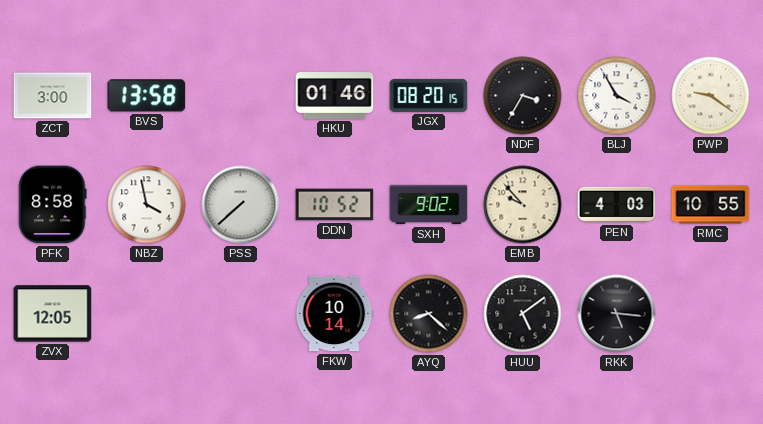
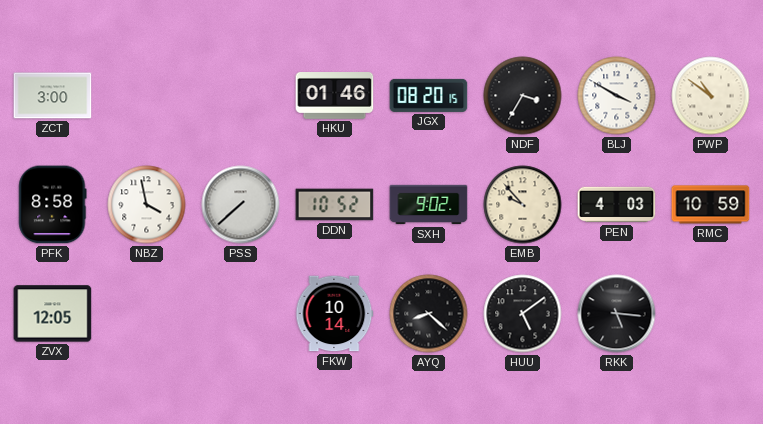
BVS: 13:58 -> none (147, 96)
BLJ: 3:55 -> 3:50 (617, 96)
PWP: 9:21 -> 10:51 (711, 96)
RMC: 10:55 -> 10:59 (711, 205)
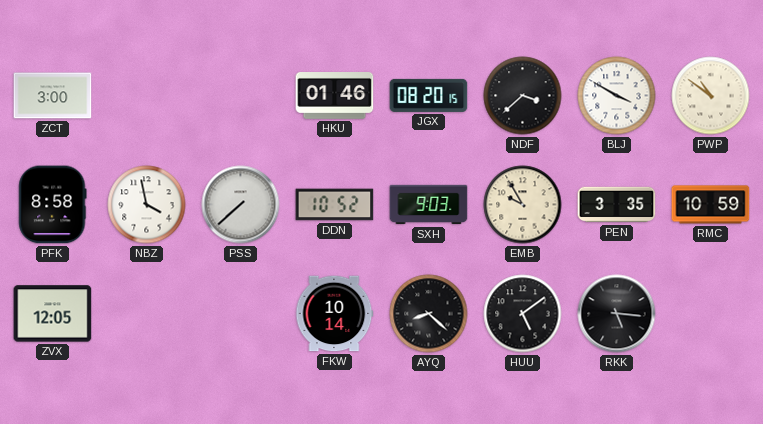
NDF: 3:35 -> 3:38 (523, 96)
SXH: 9:02 -> 9:03 (429, 205)
EMB: 9:53 -> 9:55 (523, 205)
PEN: 4:03 -> 3:35 (617, 205)
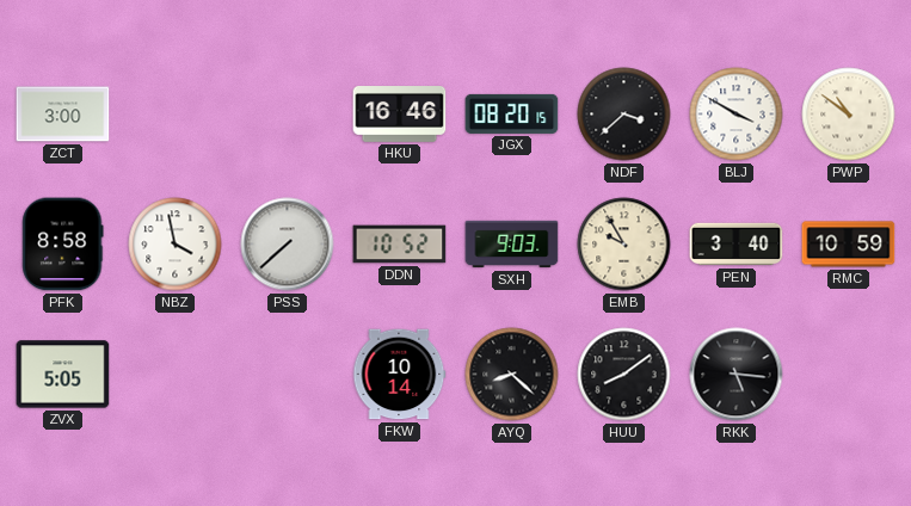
HKU: 01:46 -> 16:46 (400, 115)
PEN: 3:35 -> 3:40 (737, 245)
ZVX: 12:05 -> 5:05 (63, 375)
HUU: 5:09 -> 8:09 (624, 375)
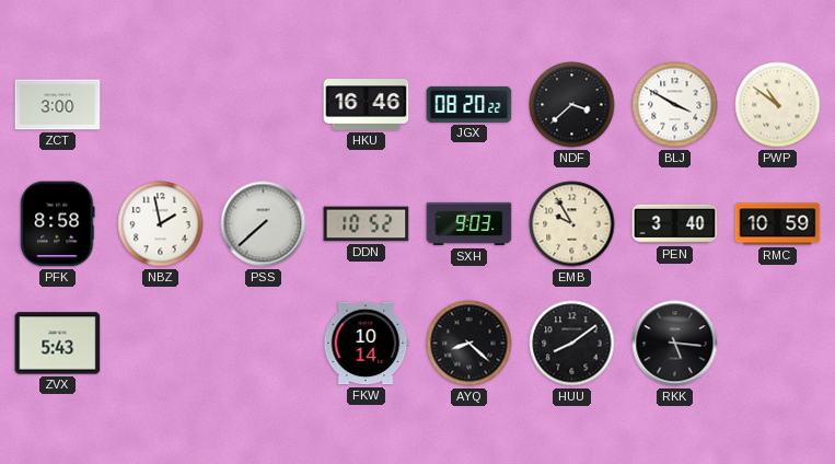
JGX: 08:20:15 -> 08:20:22 (469, 104)
NBZ: 3:58 -> 1:58 (161, 224)
ZVX: 5:05 -> 5:43 (58, 344)
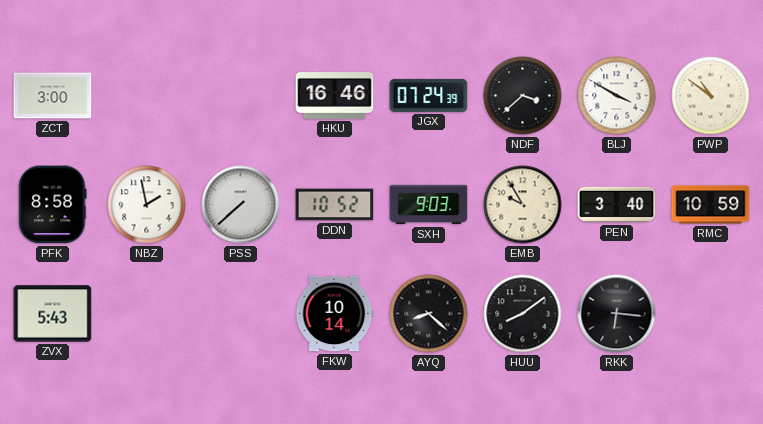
JGX: 08:20 -> 07:24 (429, 95)
RKK: 5:16 -> 6:16 (617, 314)
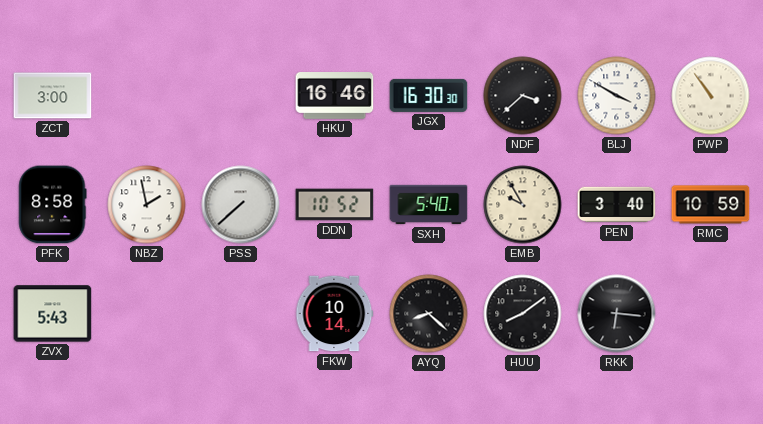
JGX: 07:24 -> 16:30 (429, 95)
PWP: 10:51 -> 10:54 (711, 96)
SXH: 9:03 -> 5:40 (429, 205)
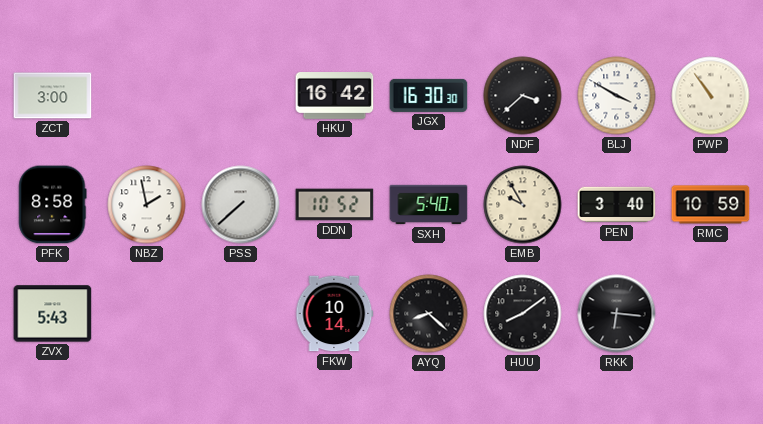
HKU: 16:46 -> 16:42 (335, 96)
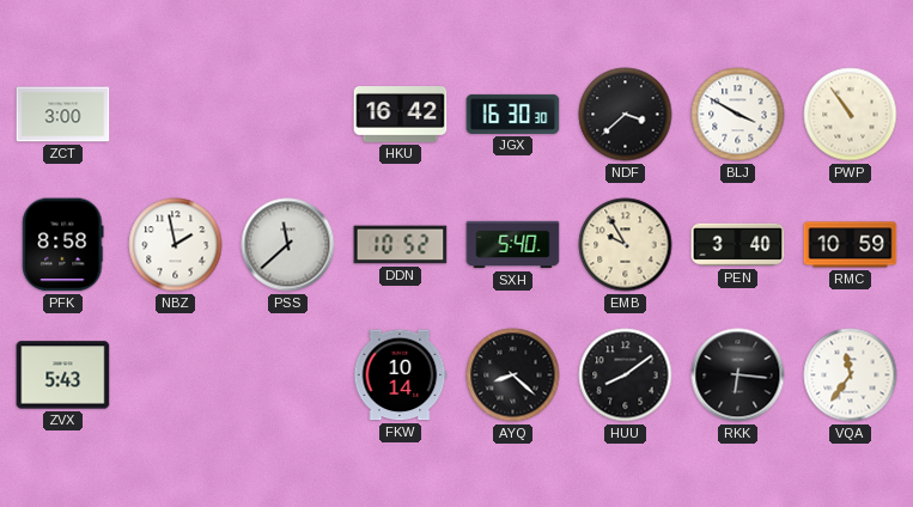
PSS: 7:38 -> 11:38 (288, 245)
VQA: none -> 11:36 (851, 375)
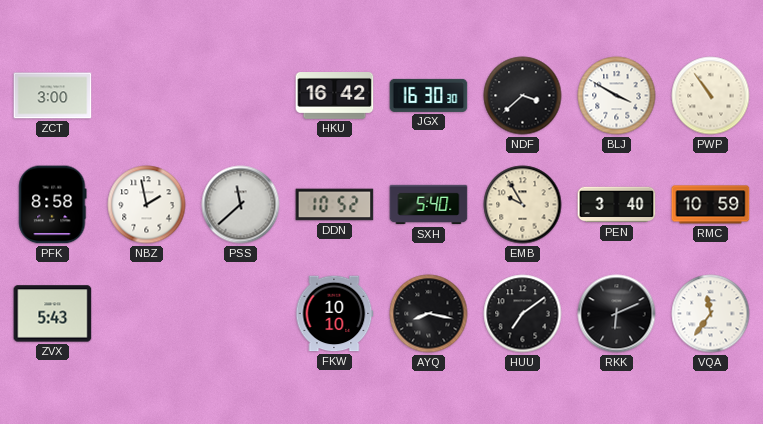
FKW: 10:14 -> 10:10 (335, 314)
AYQ: 8:22 -> 8:17 (429, 314)
HUU: 8:09 -> 7:09 (523, 314)
RKK: 6:16 -> 6:11 (617, 314)
